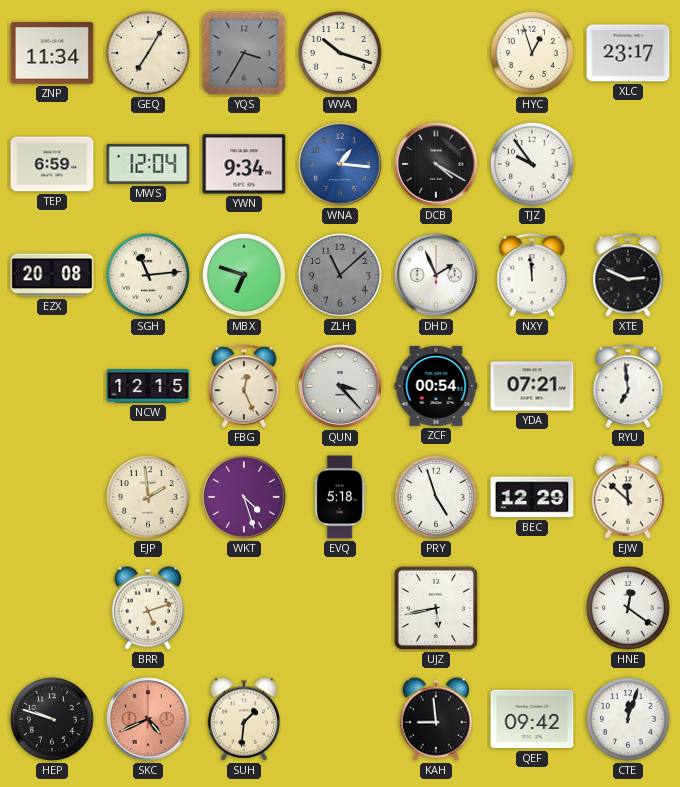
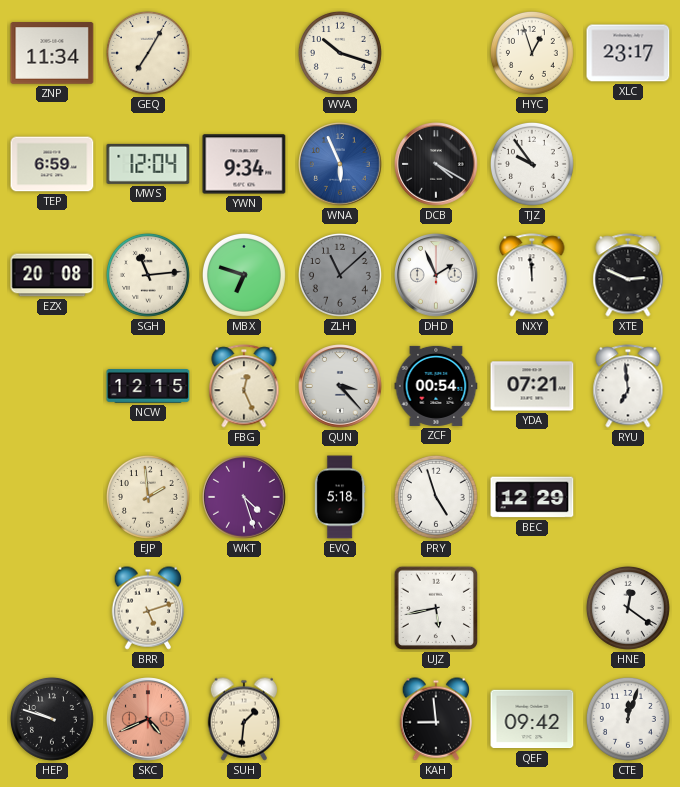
YQS: 3:35 -> none (244, 53)
WNA: 1:16 -> 5:56 (340, 164)
EJW: 11:52 -> none (628, 497)
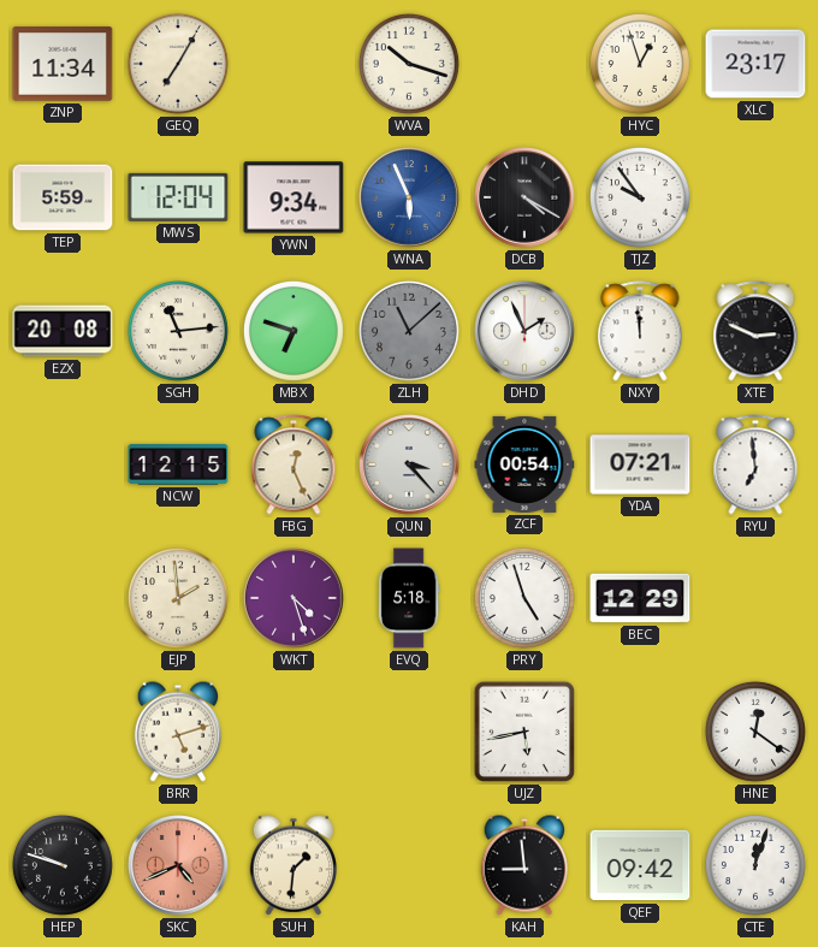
TEP: 6:59 -> 5:59 (63, 197)
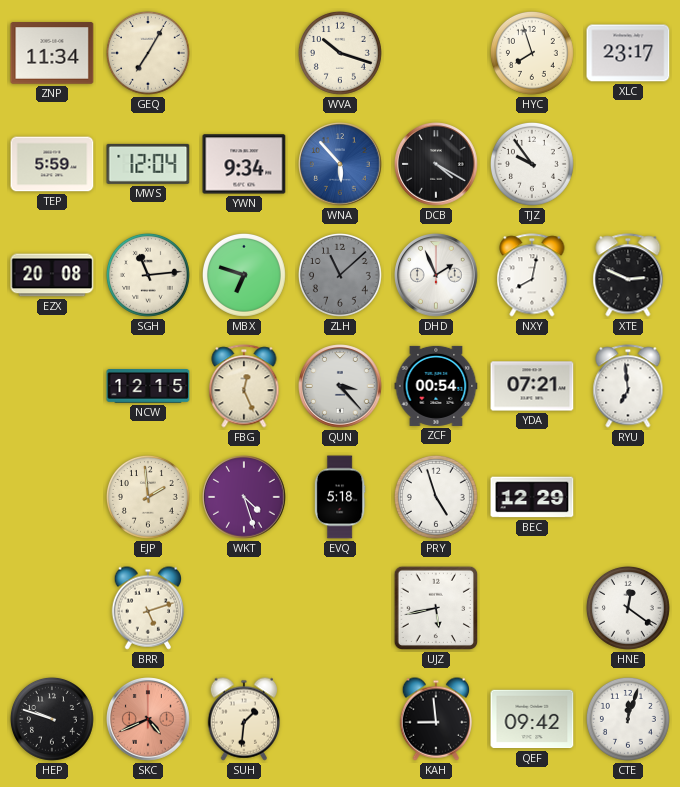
HYC: 12:57 -> 7:57 (532, 53)
WNA: 5:56 -> 5:53 (340, 164)
NXY: 11:59 -> 8:02 (532, 275)
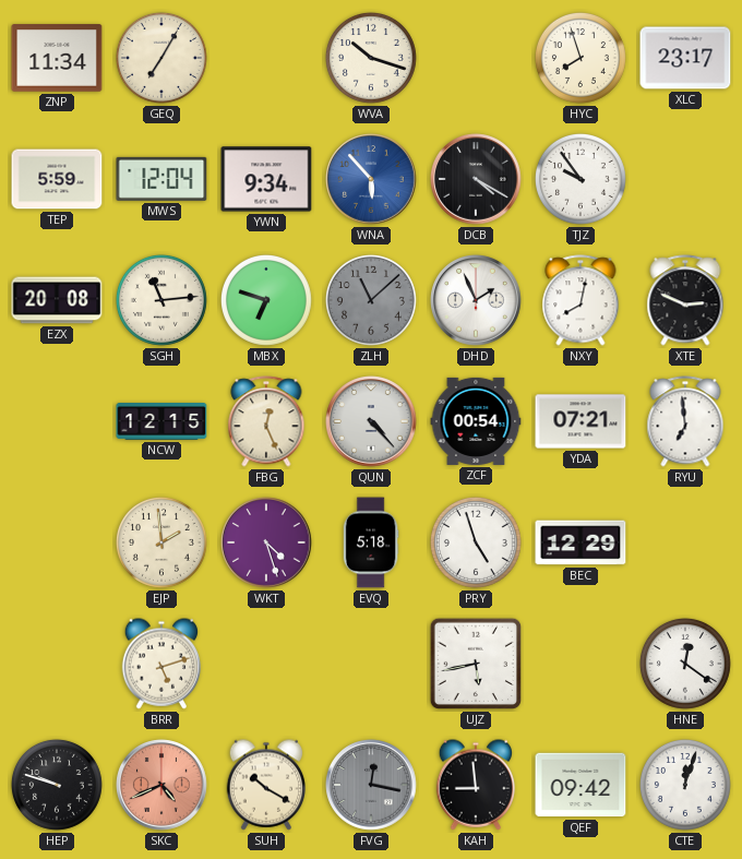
QUN: 3:23 -> 4:23 (371, 421)
SUH: 1:31 -> 10:20 (266, 785)
FVG: none -> 12:17 (371, 785)
